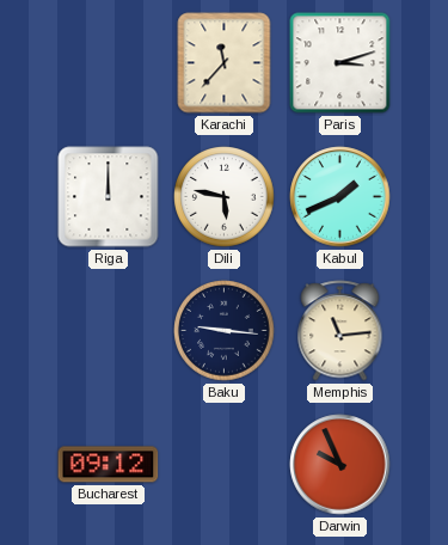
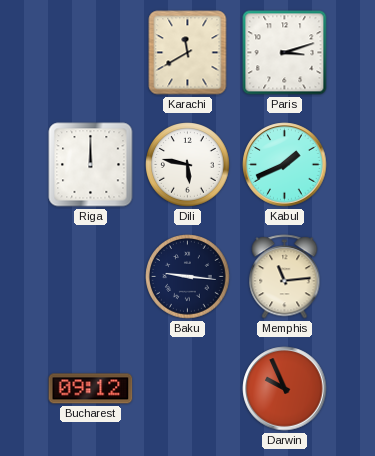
Karachi: 11:37 -> 11:40 (188, 53)
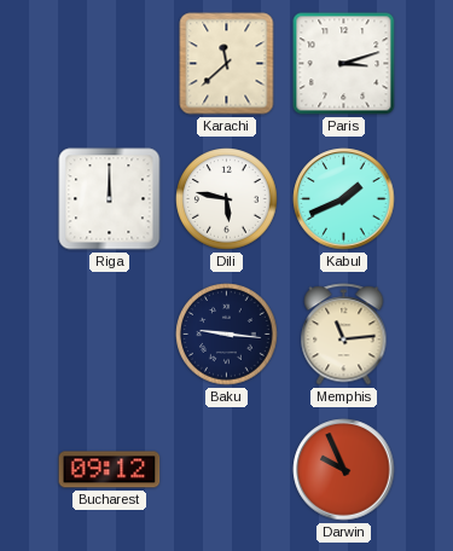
Karachi: 11:40 -> 11:38 (227, 64)
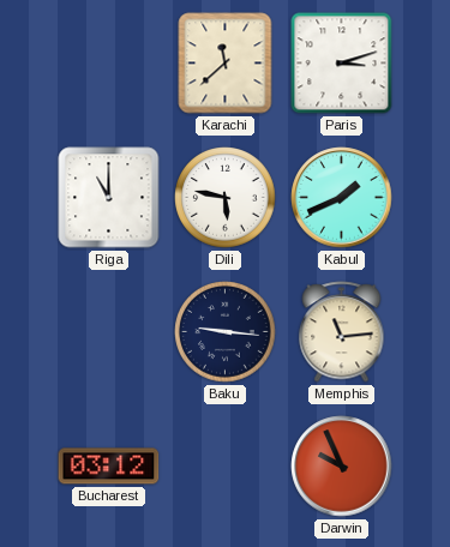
Riga: 12:00 -> 11:00 (109, 198)
Bucharest: 09:12 -> 03:12 (109, 467)
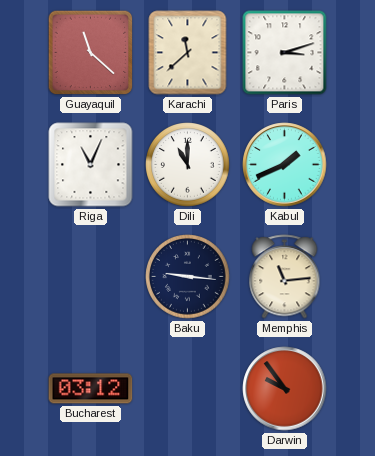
Guayaquil: none -> 11:22 (91, 53)
Riga: 11:00 -> 11:04 (91, 165)
Dili: 5:47 -> 11:00 (188, 165)
Darwin: 9:56 -> 9:54 (285, 389)
